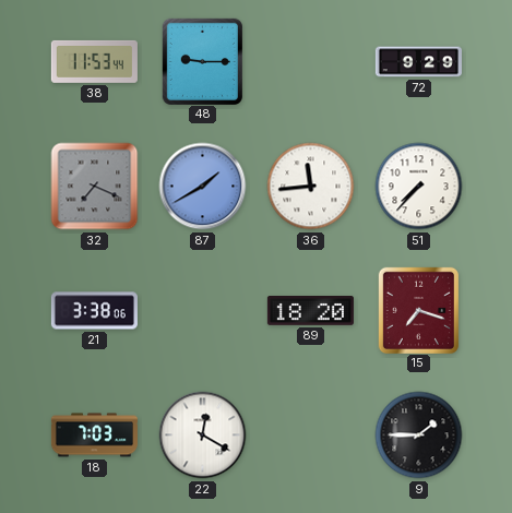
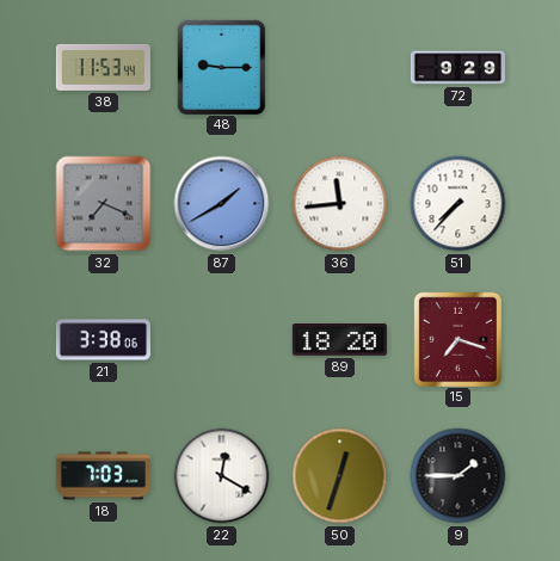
50: none -> 12:33 (340, 476)
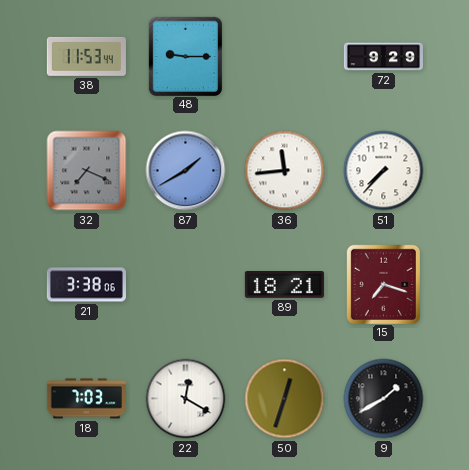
89: 18:20 -> 18:21 (284, 285)
9: 1:45 -> 1:40 (384, 399)
